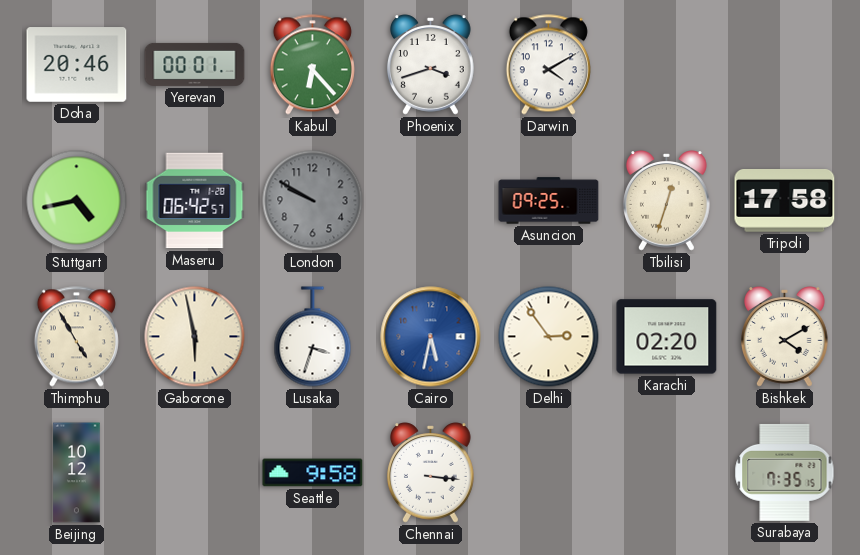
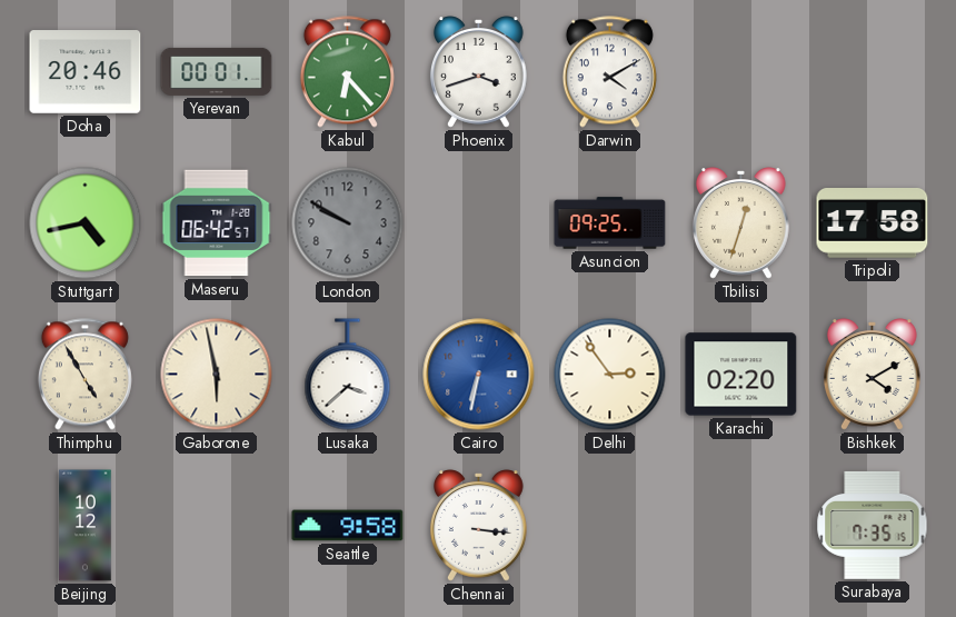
Lusaka: 3:33 -> 3:38 (348, 375)
Cairo: 5:32 -> 6:32 (479, 375)
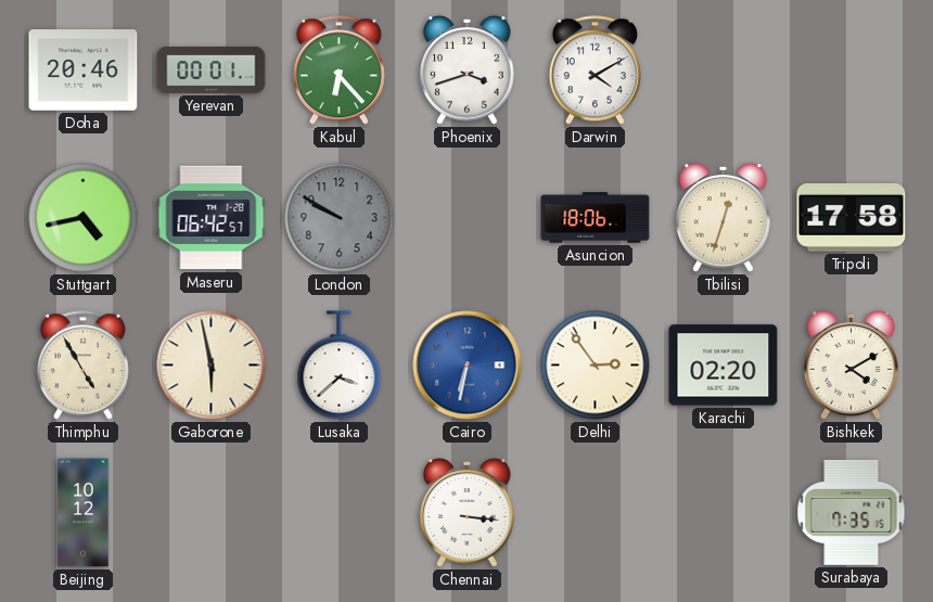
Asuncion: 09:25 -> 18:06 (596, 218)
Seattle: 9:58 -> none (348, 526)
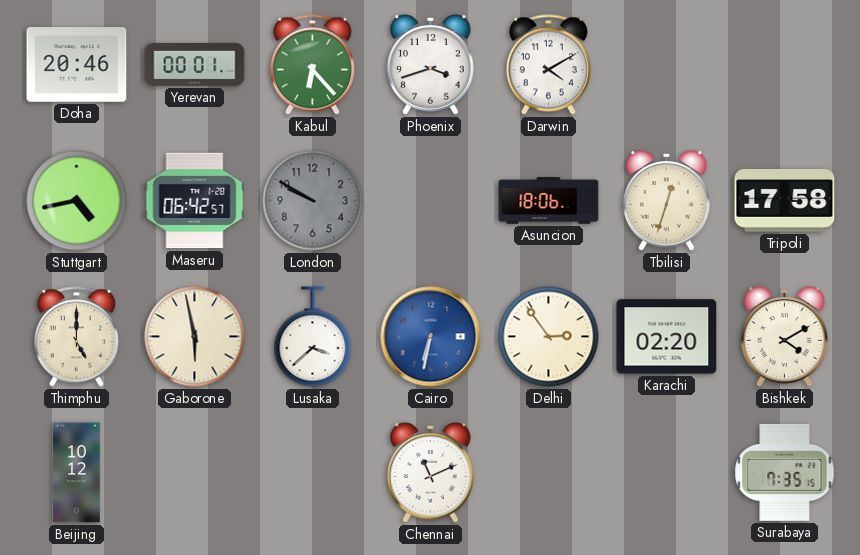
Thimphu: 4:55 -> 5:00 (76, 337)
Chennai: 3:16 -> 11:11 (431, 473)
